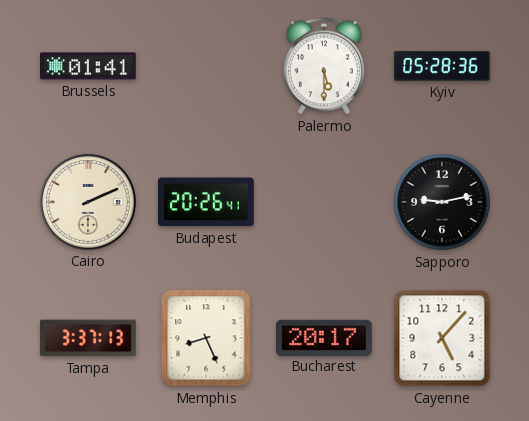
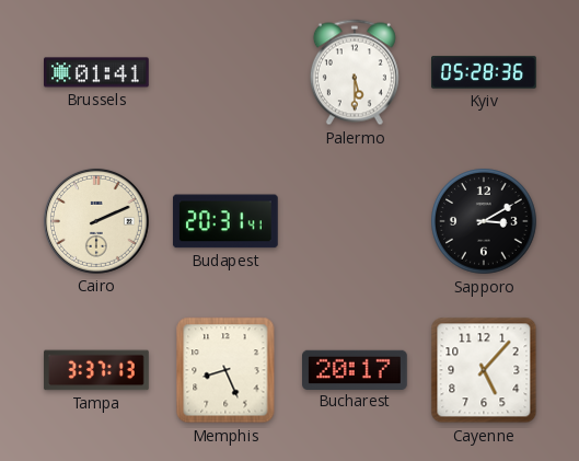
Budapest: 20:26 -> 20:31 (225, 221)
Sapporo: 9:13 -> 3:10 (484, 221)
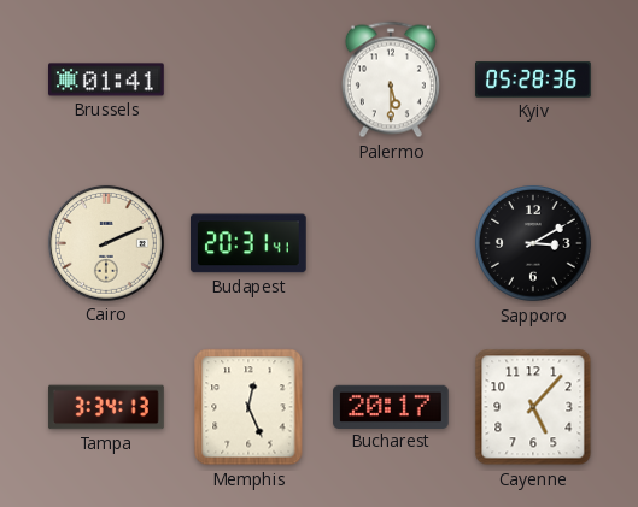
Tampa: 3:37 -> 3:34 (106, 407)
Memphis: 8:26 -> 12:26 (248, 407)
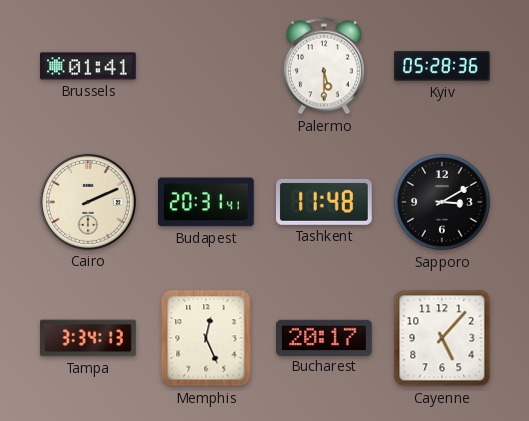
Tashkent: none -> 11:48 (325, 202)
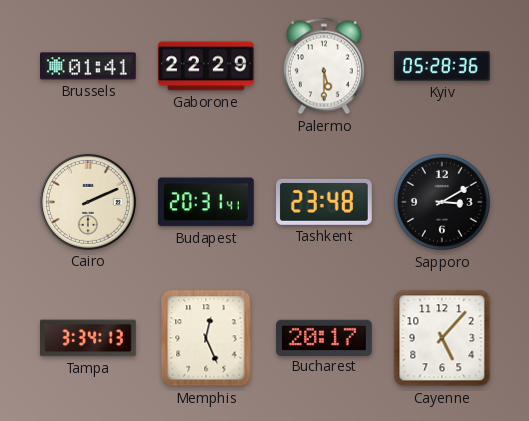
Gaborone: none -> 22:29 (207, 66)
Tashkent: 11:48 -> 23:48 (325, 202)
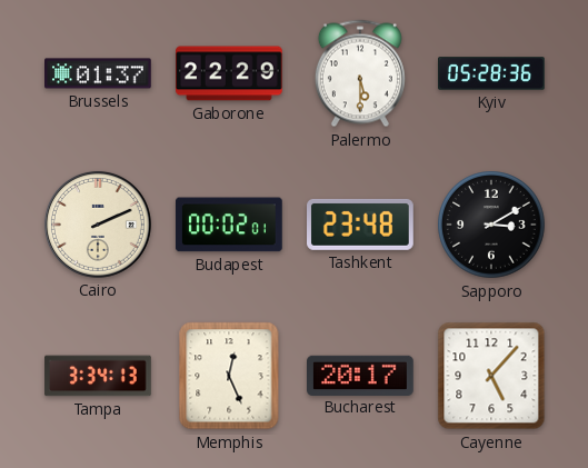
Brussels: 01:41 -> 01:37 (99, 73)
Budapest: 20:31 -> 00:02 (229, 225)
